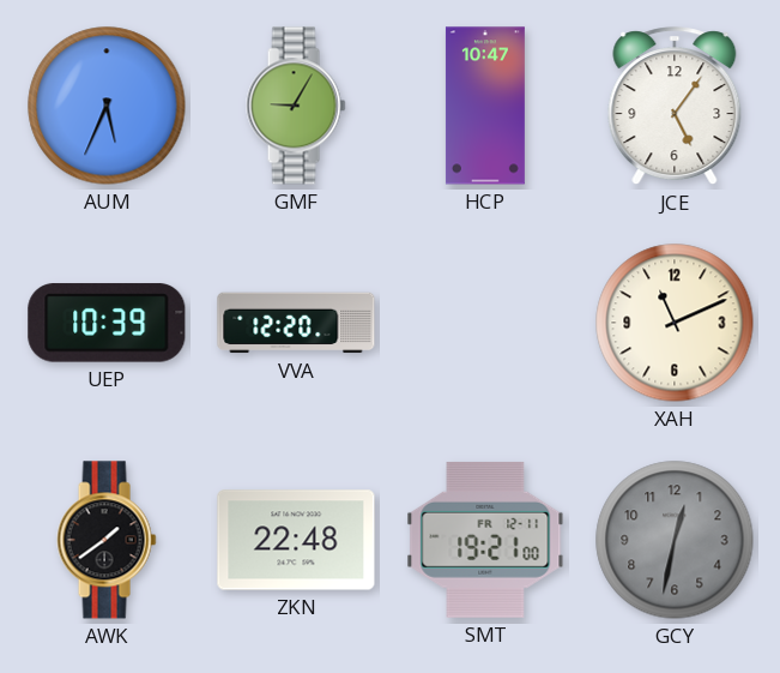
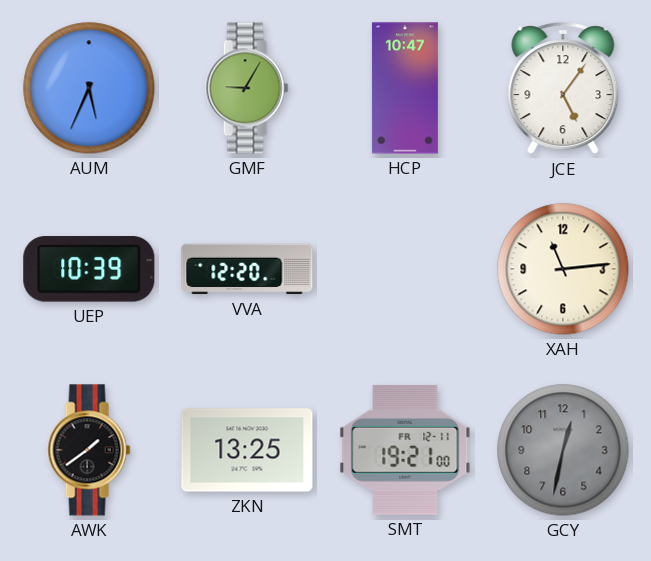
XAH: 11:11 -> 11:14 (563, 269)
ZKN: 22:48 -> 13:25 (247, 450)
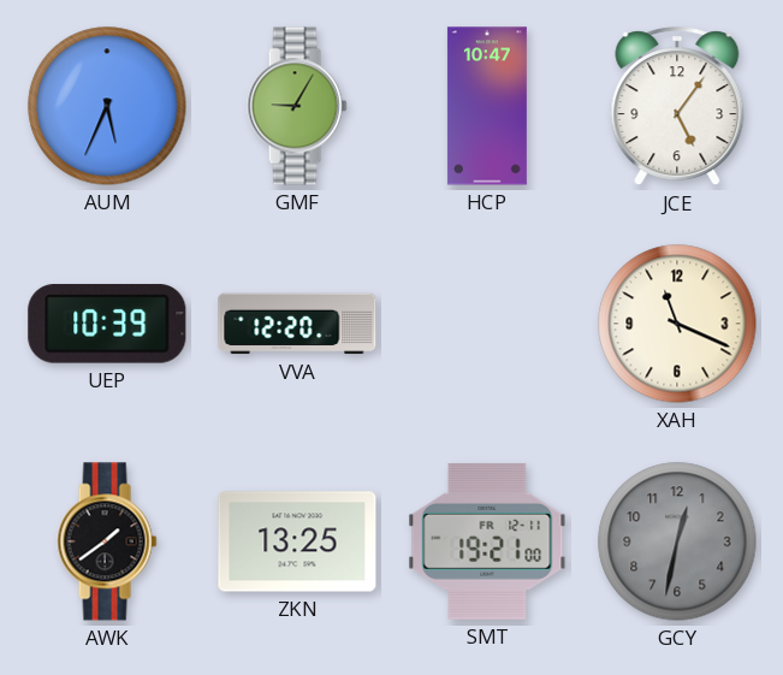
XAH: 11:14 -> 11:19 (677, 324)
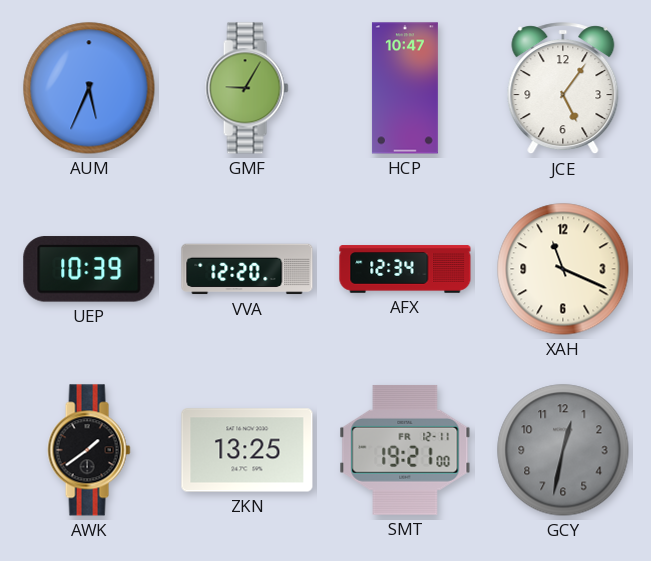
AFX: none -> 12:34 (405, 269)
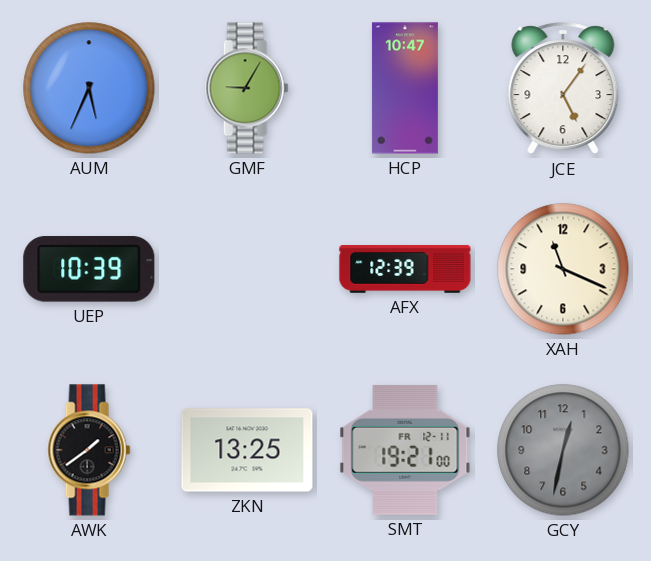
VVA: 12:20 -> none (247, 269)
AFX: 12:34 -> 12:39 (405, 269)
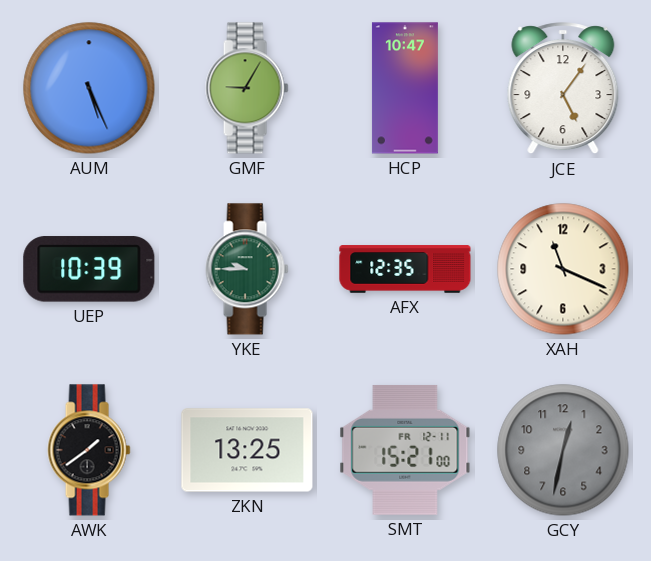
AUM: 5:34 -> 5:26 (89, 88)
YKE: none -> 9:45 (247, 269)
AFX: 12:39 -> 12:35 (405, 269)
SMT: 19:21 -> 15:21 (405, 450)
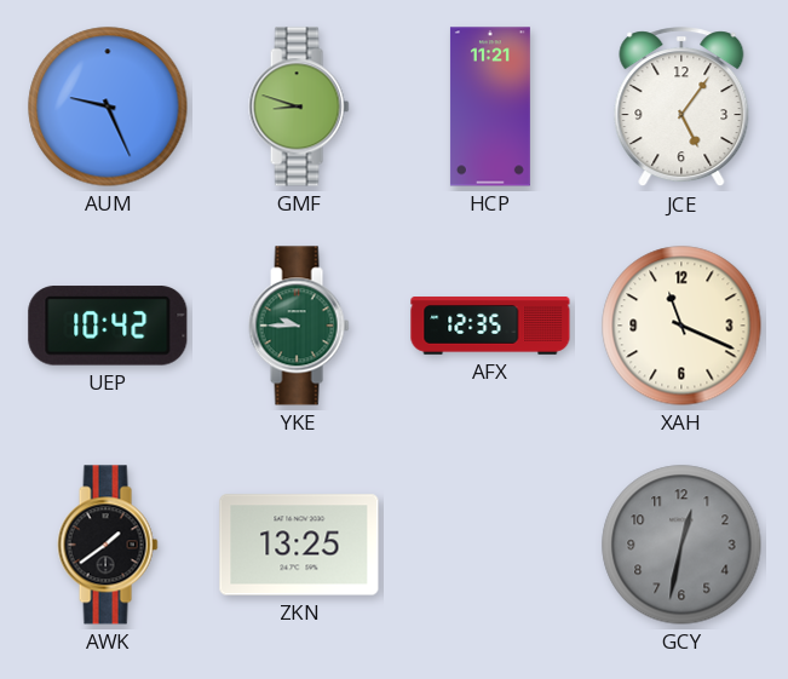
AUM: 5:26 -> 9:26 (108, 107)
GMF: 9:05 -> 8:48 (299, 107)
HCP: 10:47 -> 11:21 (490, 107)
UEP: 10:39 -> 10:42 (108, 326)
SMT: 15:21 -> none (405, 450)
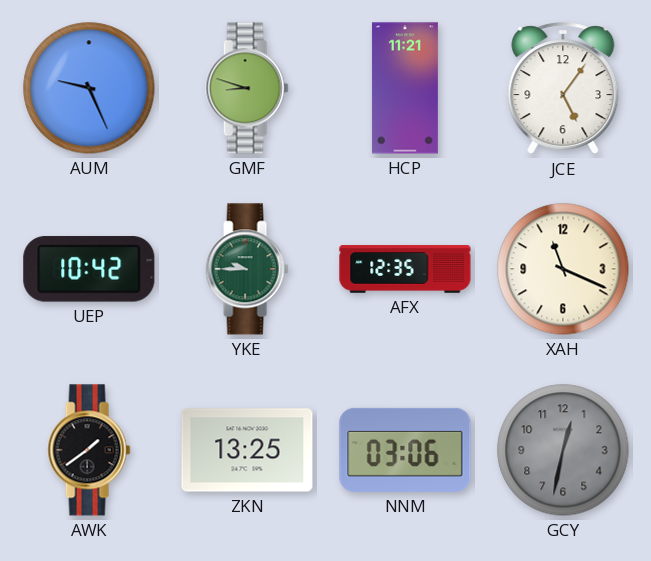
NNM: none -> 03:06 (405, 450)
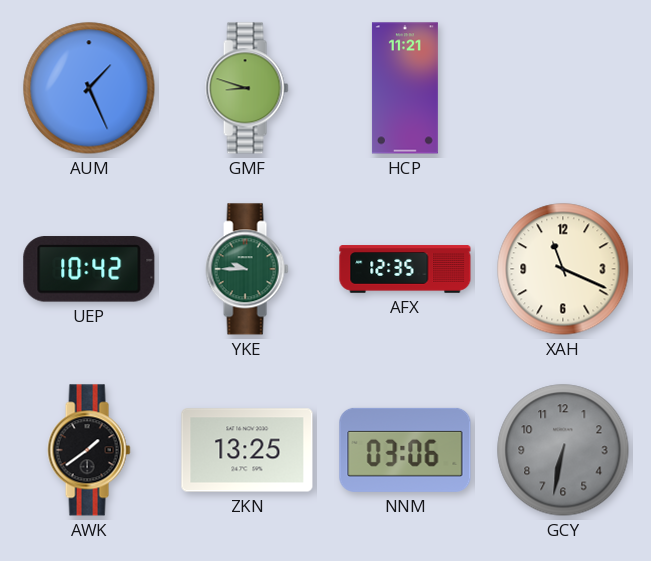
AUM: 9:26 -> 1:26 (89, 88)
JCE: 5:06 -> none (563, 89)
GCY: 12:32 -> 6:32 (563, 450)
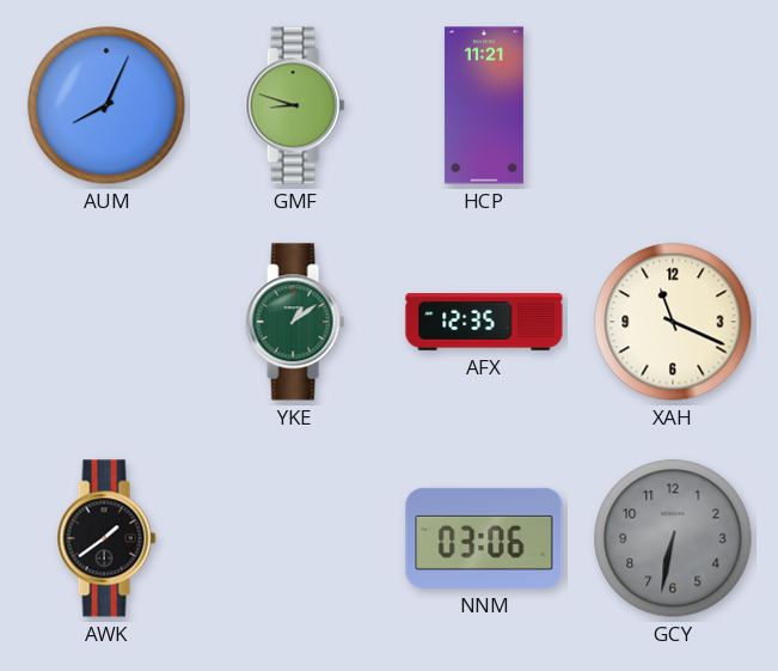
AUM: 1:26 -> 8:04 (106, 105)
UEP: 10:42 -> none (89, 269)
YKE: 9:45 -> 1:09 (295, 322)
ZKN: 13:25 -> none (247, 450)
